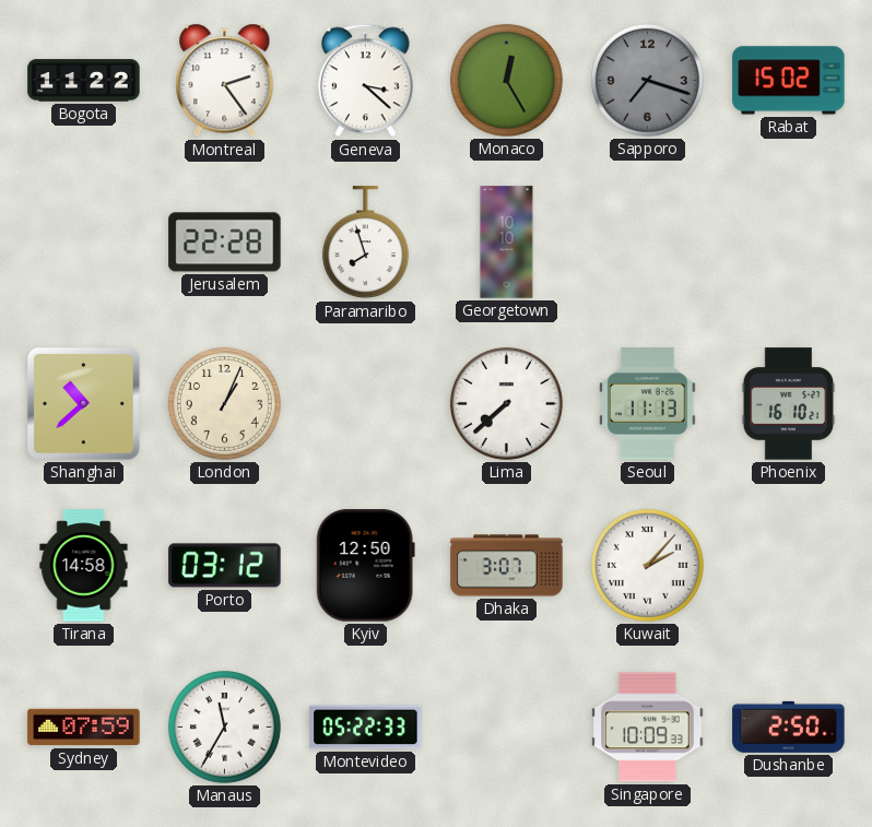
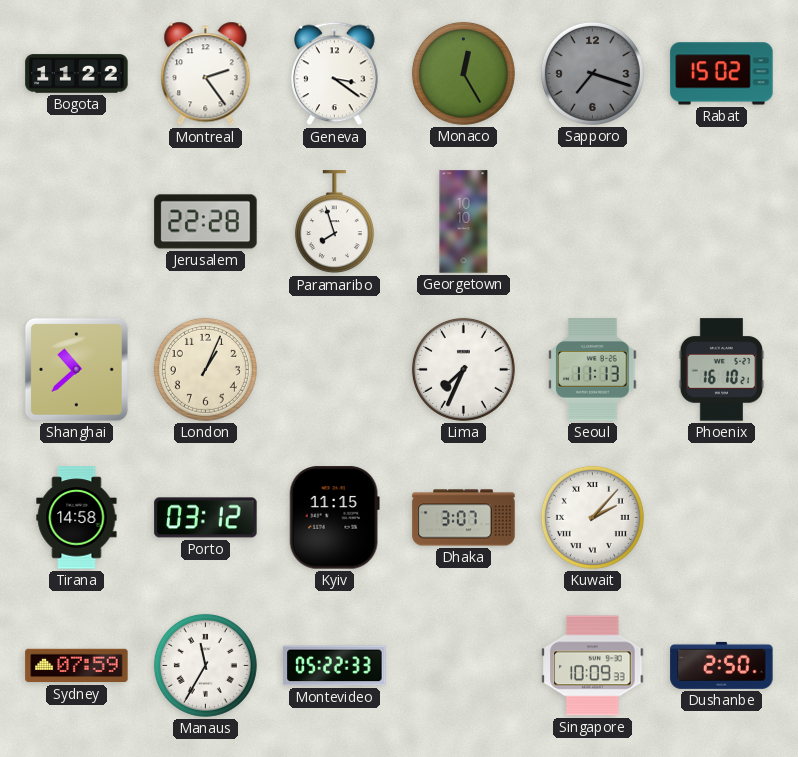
Geneva: 3:22 -> 3:21 (335, 74)
Lima: 7:38 -> 7:34 (463, 369)
Kyiv: 12:50 -> 11:15 (334, 518)
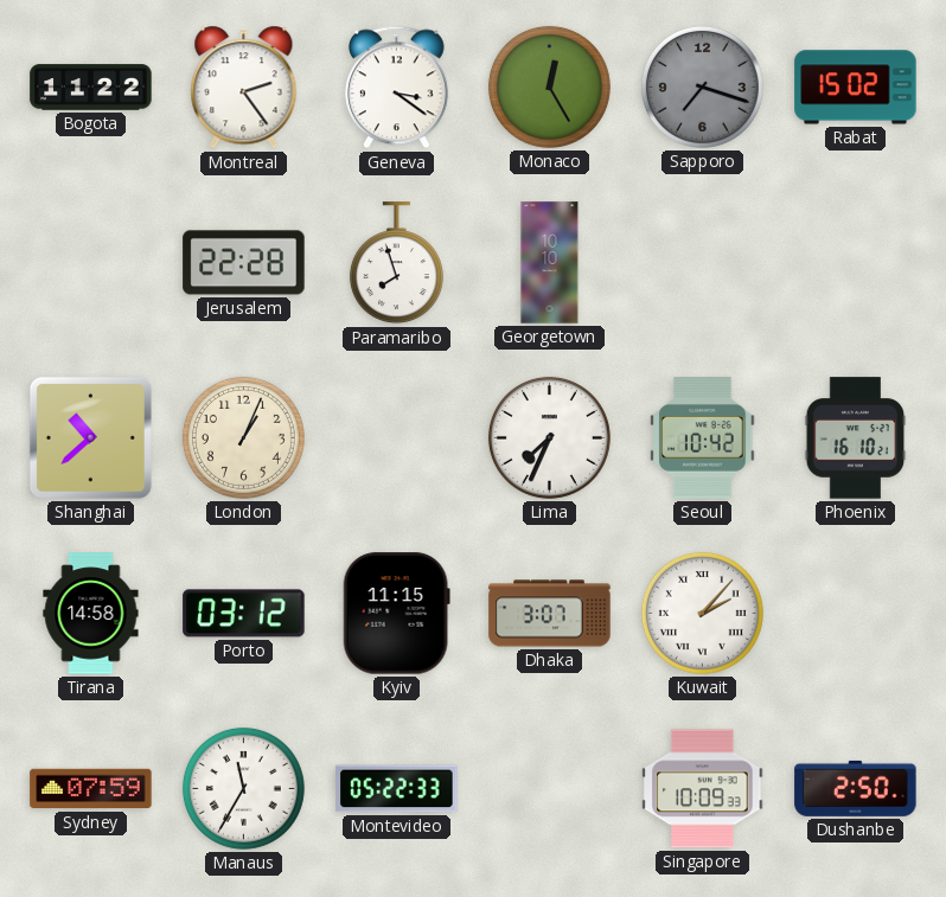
Seoul: 11:13 -> 10:42 (703, 438)
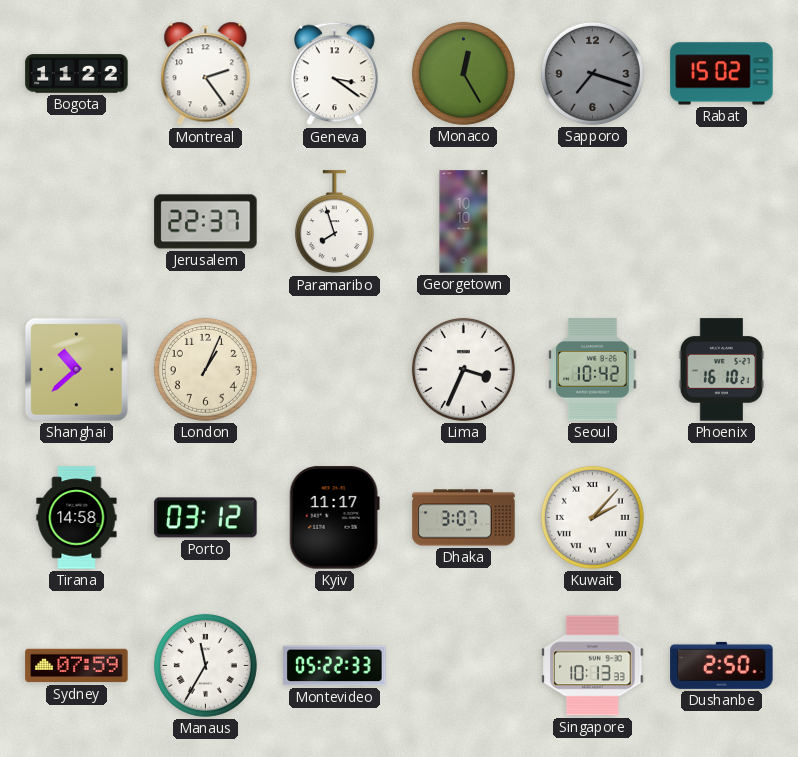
Jerusalem: 22:28 -> 22:37 (206, 222)
Lima: 7:34 -> 3:34 (463, 369)
Kyiv: 11:15 -> 11:17 (334, 518)
Singapore: 10:09 -> 10:13 (593, 666)
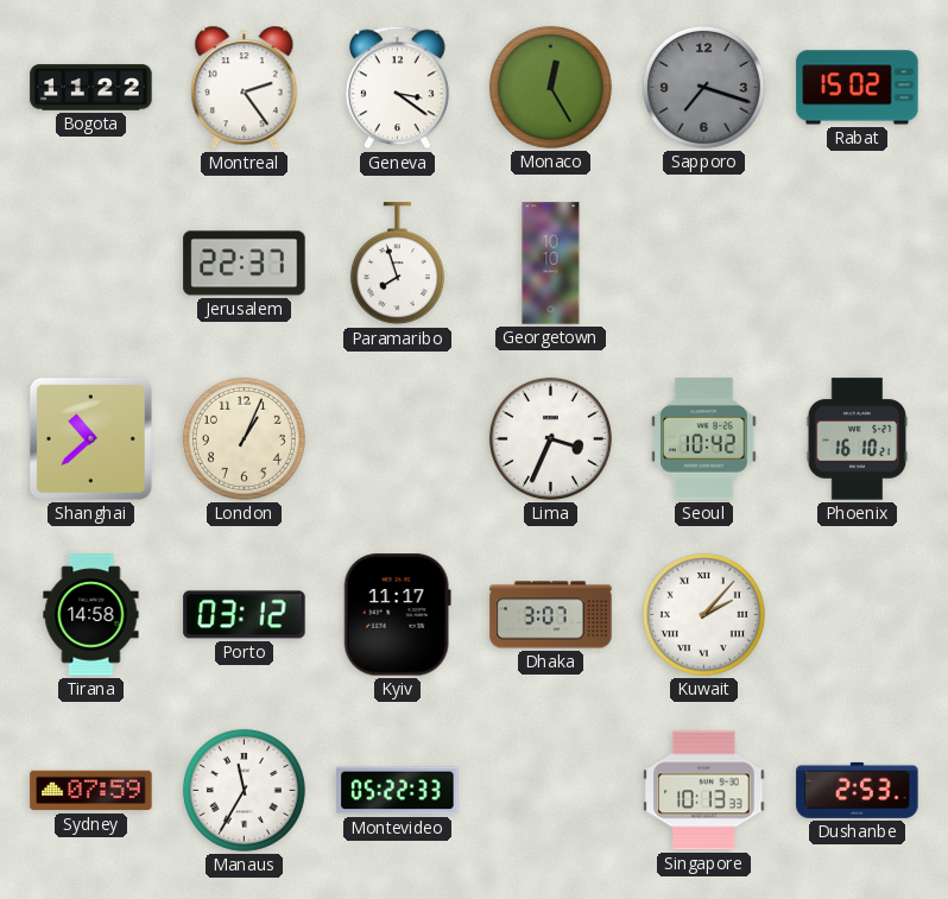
Dushanbe: 2:50 -> 2:53 (858, 790)
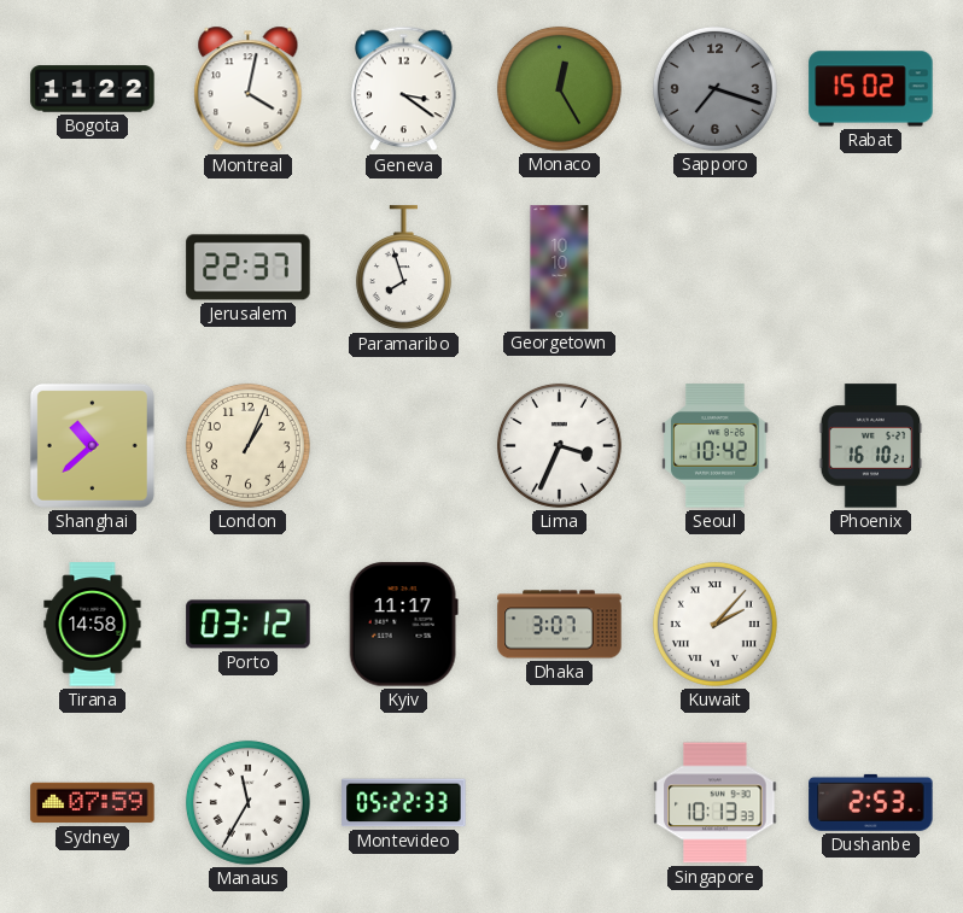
Montreal: 2:24 -> 4:02 (249, 89)
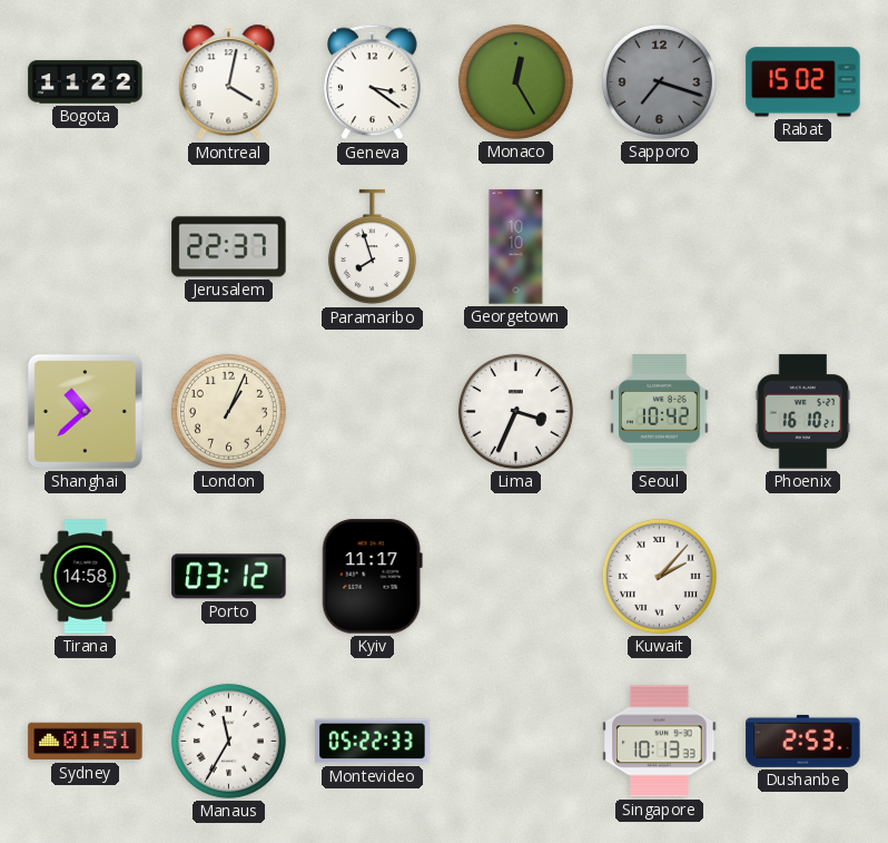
Dhaka: 3:07 -> none (560, 625)
Sydney: 07:59 -> 01:51 (86, 742)
